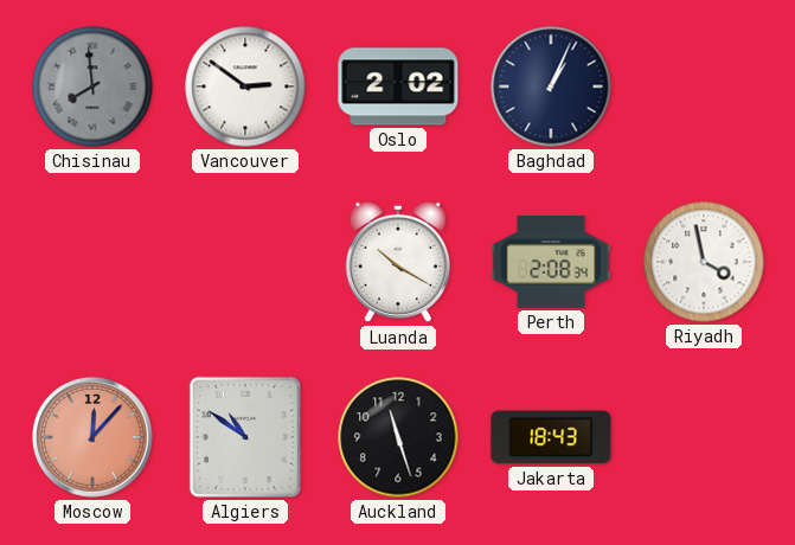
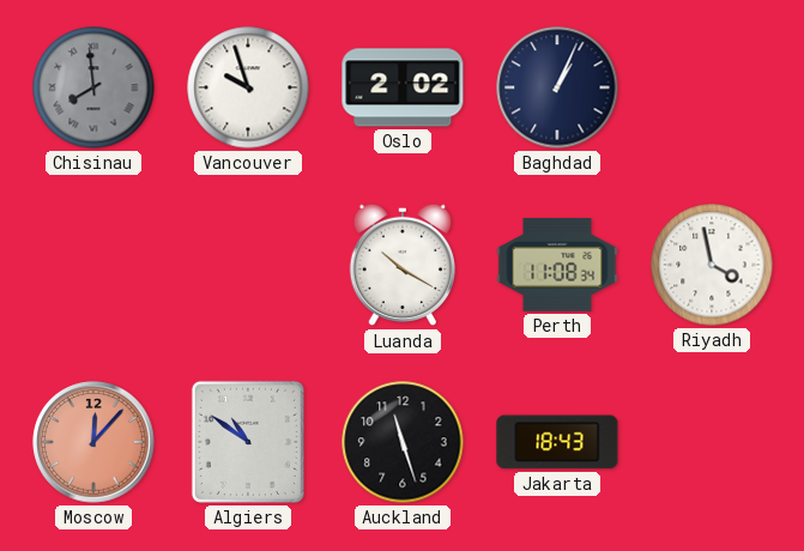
Vancouver: 2:51 -> 9:57 (248, 87)
Perth: 2:08 -> 11:08 (557, 265)
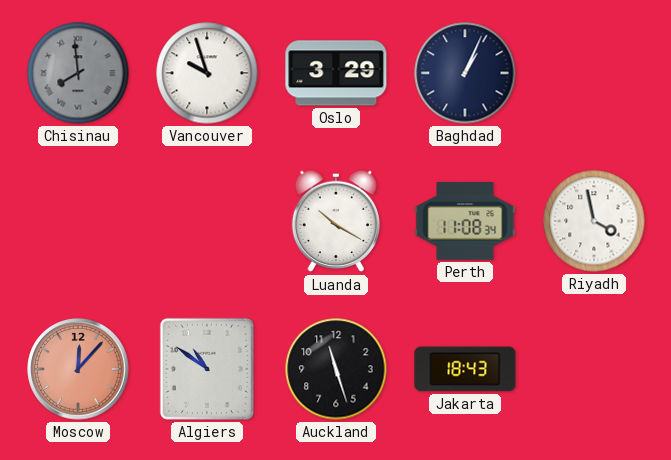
Oslo: 2:02 -> 3:29 (336, 73)
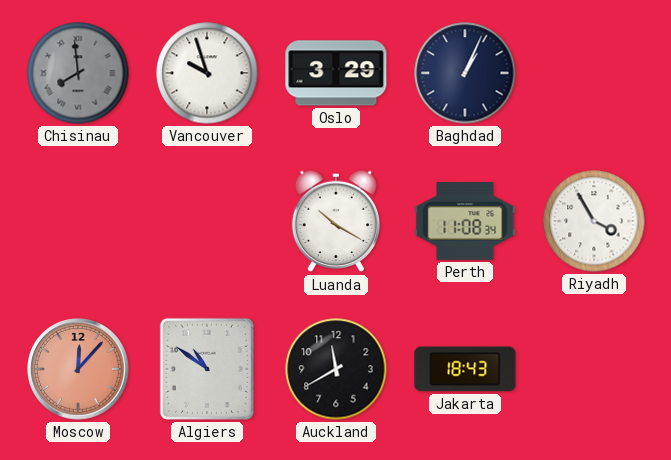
Riyadh: 3:58 -> 3:55 (594, 221)
Auckland: 11:27 -> 11:40 (336, 369)
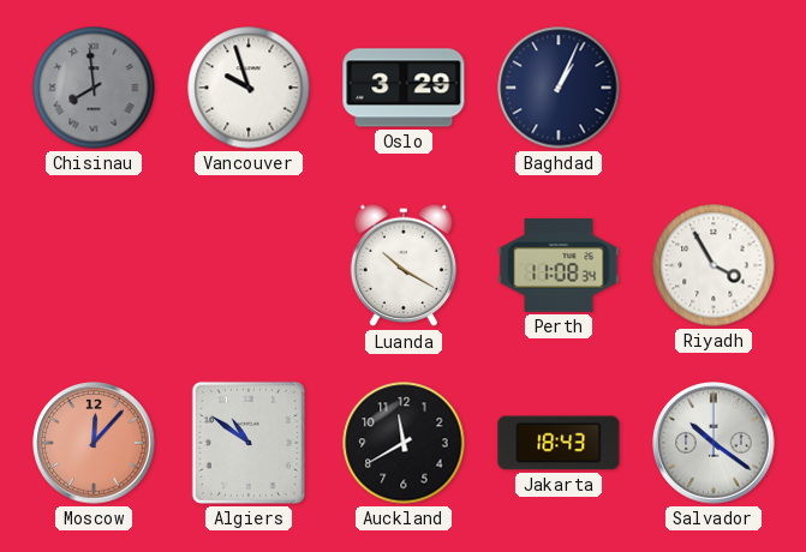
Salvador: none -> 10:21 (714, 443)
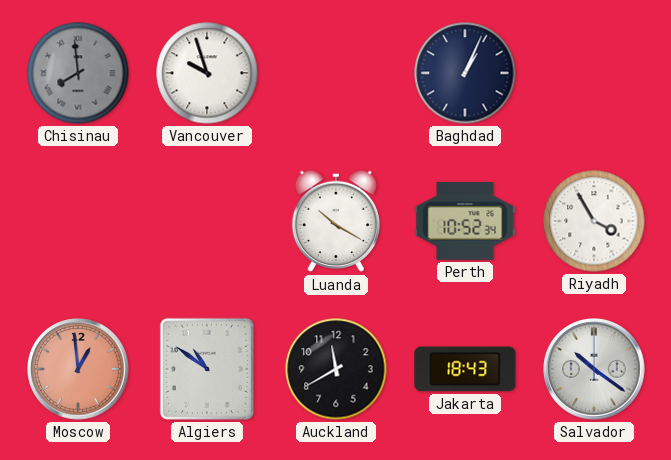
Oslo: 3:29 -> none (404, 88)
Perth: 11:08 -> 10:52 (465, 221)
Moscow: 12:07 -> 12:59 (78, 369)
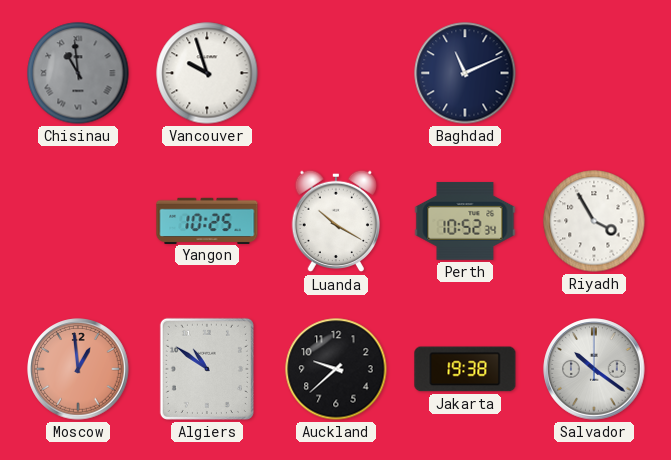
Chisinau: 7:59 -> 10:59 (78, 73)
Baghdad: 1:04 -> 11:11 (465, 73)
Yangon: none -> 10:25 (207, 220)
Auckland: 11:40 -> 9:38 (336, 369)
Jakarta: 18:43 -> 19:38 (465, 369)
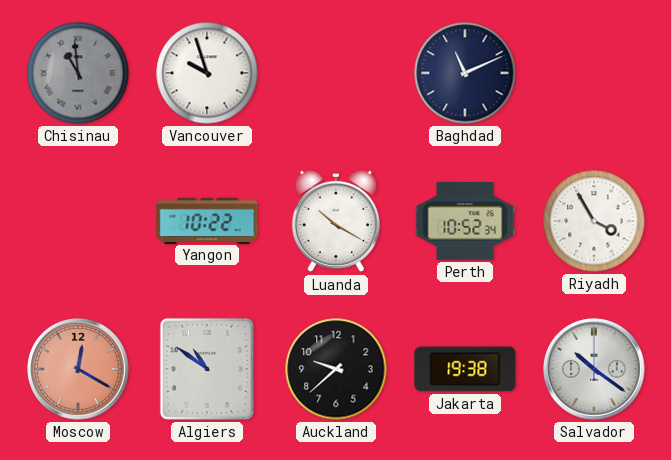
Yangon: 10:25 -> 10:22 (207, 220)
Moscow: 12:59 -> 12:20 (78, 369)
